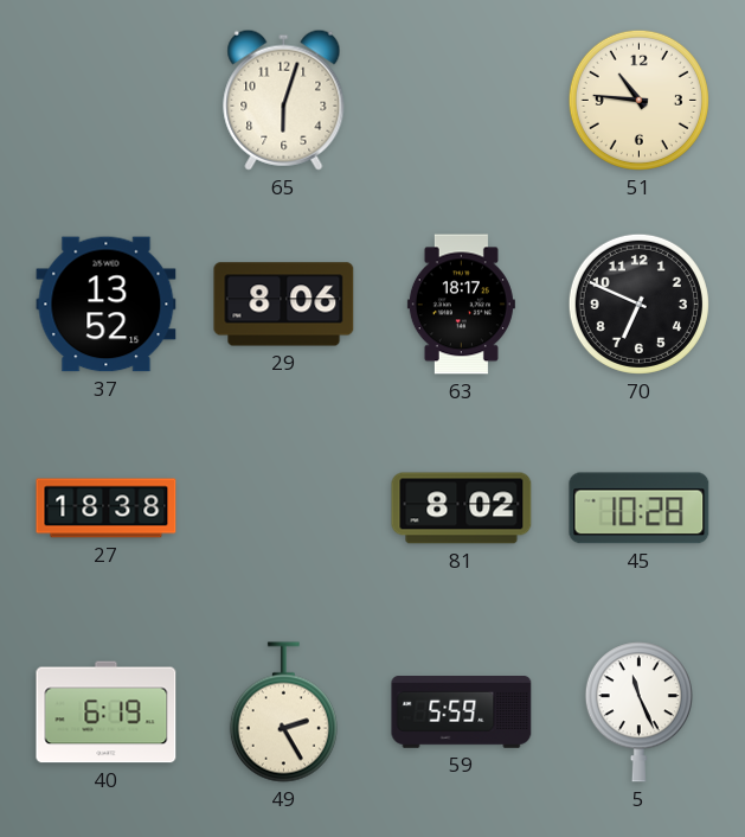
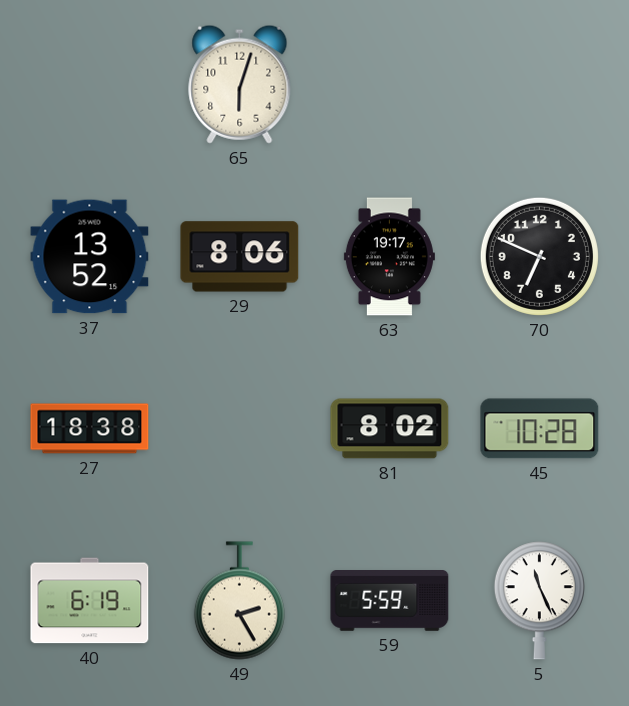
51: 10:46 -> none (638, 100)
63: 18:17 -> 19:17 (389, 257)
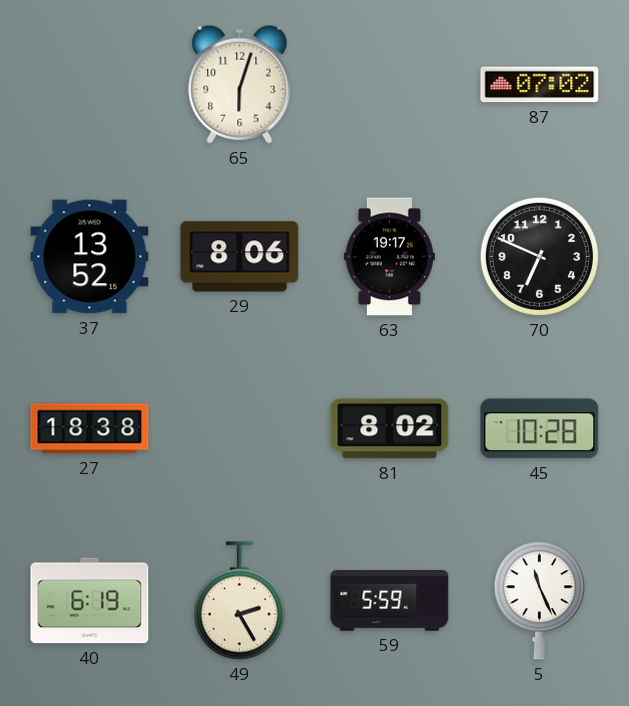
87: none -> 07:02 (540, 85)
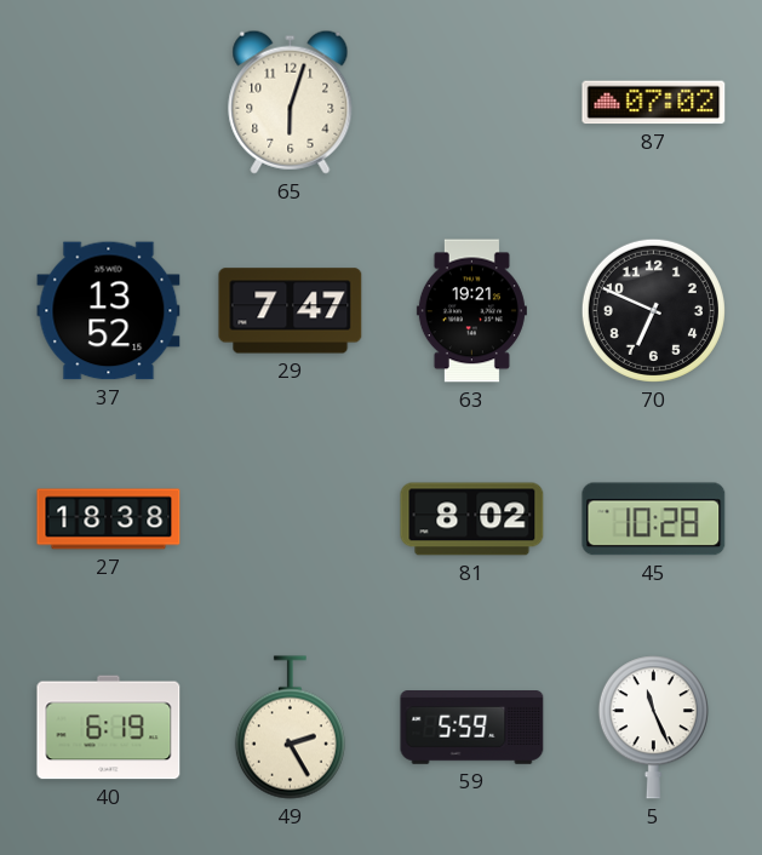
29: 8:06 -> 7:47 (291, 311)
63: 19:17 -> 19:21 (471, 311)
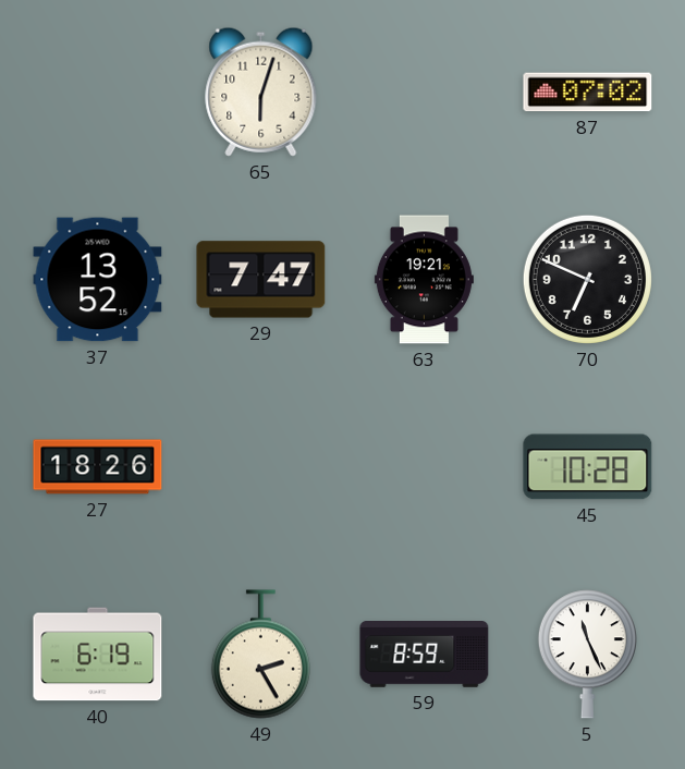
27: 18:38 -> 18:26 (98, 467)
81: 8:02 -> none (472, 520)
59: 5:59 -> 8:59 (425, 655)
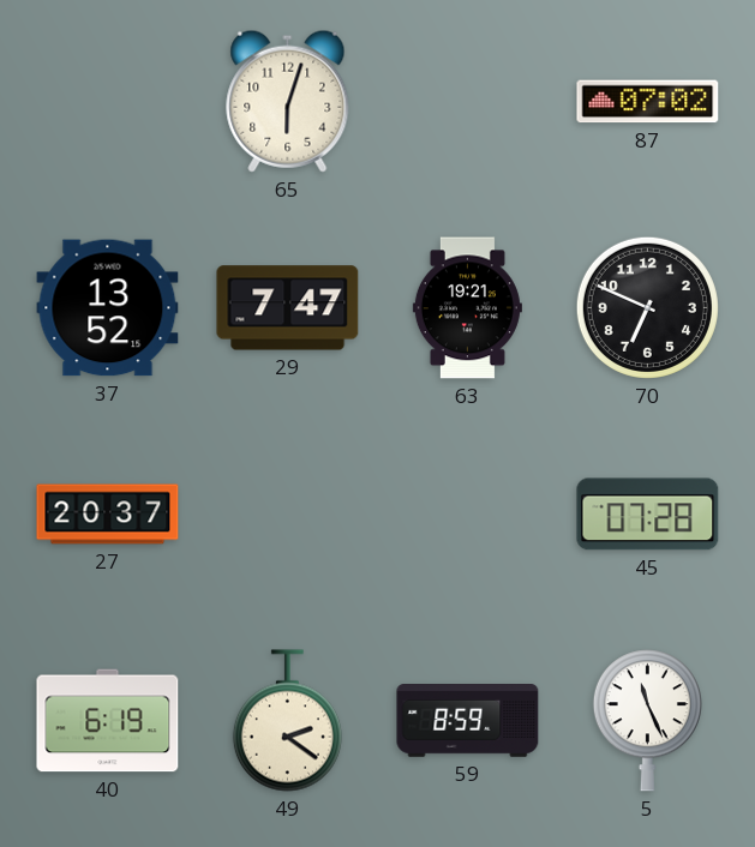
27: 18:26 -> 20:37 (108, 515)
45: 10:28 -> 07:28 (648, 515)
49: 2:25 -> 2:21 (287, 721)
